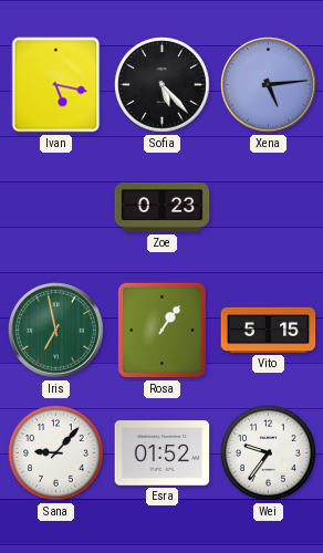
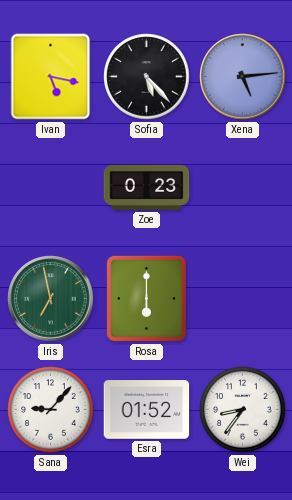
Rosa: 1:06 -> 6:00 (146, 298)
Vito: 5:15 -> none (269, 330)
Wei: 9:36 -> 8:36 (243, 410)
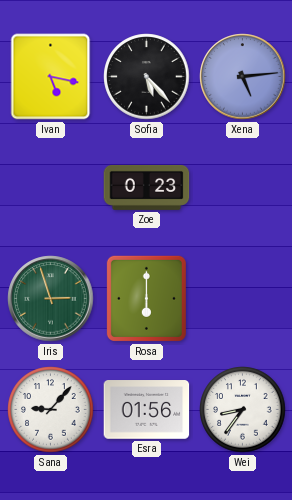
Iris: 6:58 -> 2:57 (51, 299)
Esra: 01:52 -> 01:56 (147, 410)
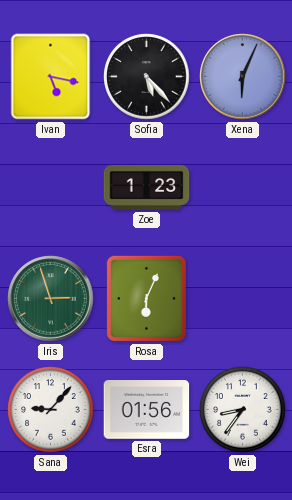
Xena: 5:14 -> 6:04 (243, 77)
Zoe: 0:23 -> 1:23 (147, 187)
Rosa: 6:00 -> 6:04 (146, 298)
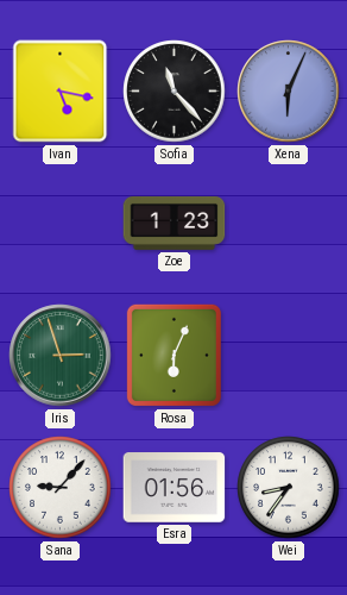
Sofia: 5:23 -> 11:23 (175, 92)
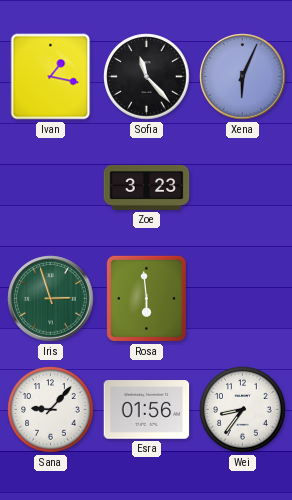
Ivan: 5:17 -> 1:17 (51, 77)
Zoe: 1:23 -> 3:23 (147, 187)
Rosa: 6:04 -> 5:59 (146, 298)
